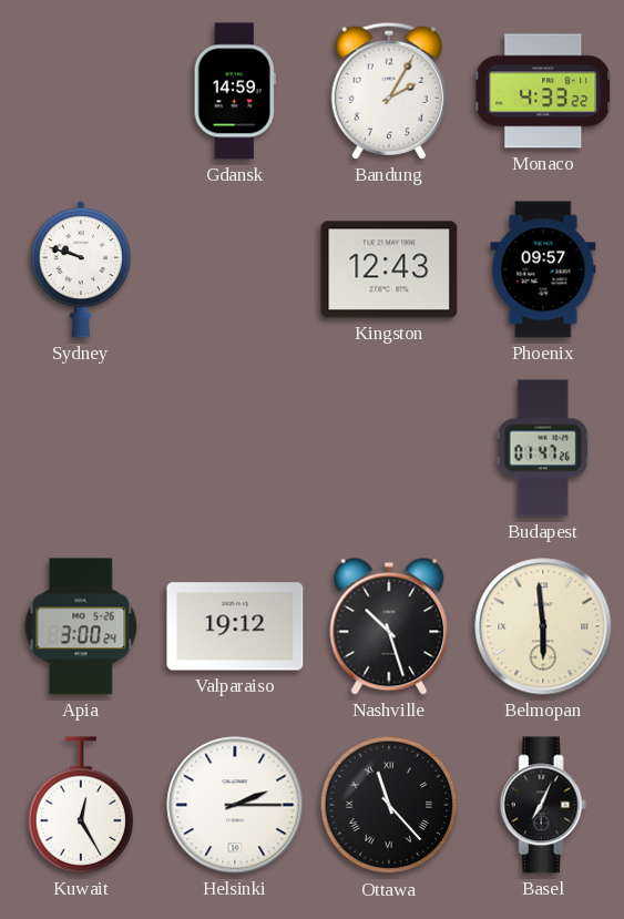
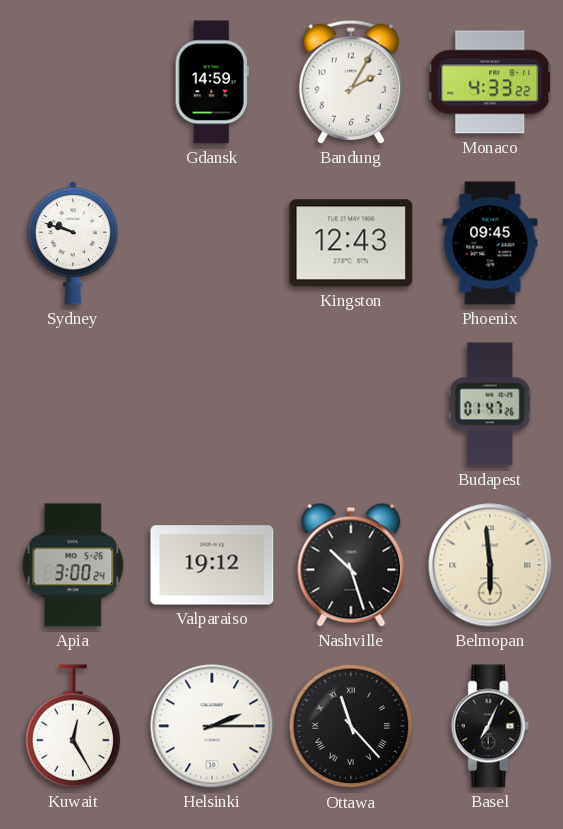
Phoenix: 09:57 -> 09:45 (490, 243)
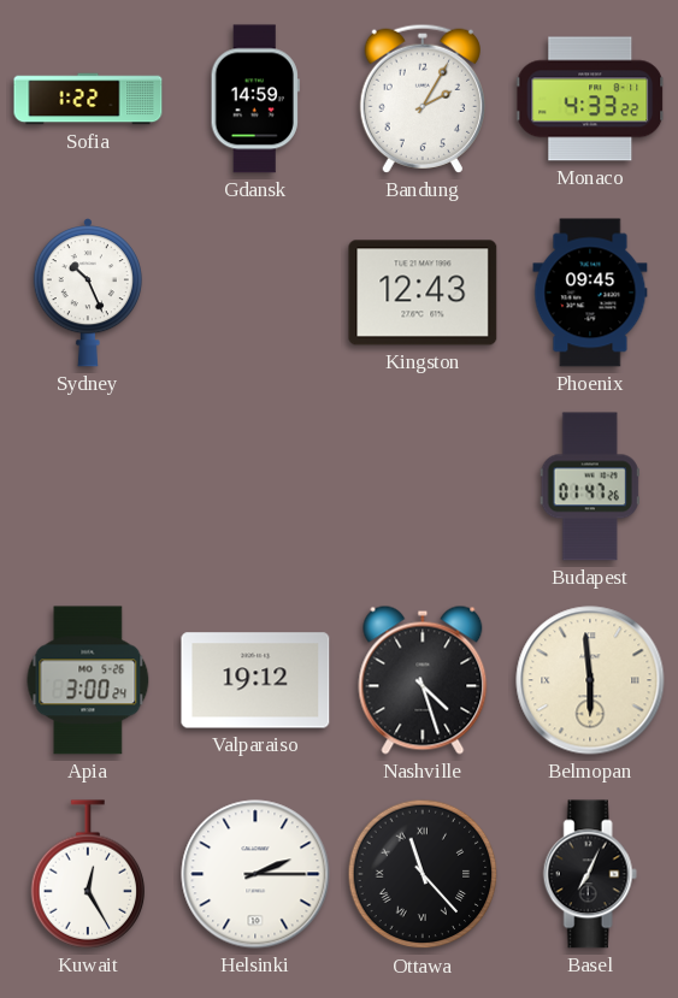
Sofia: none -> 1:22 (88, 99)
Sydney: 9:48 -> 10:26 (88, 293)
Nashville: 10:27 -> 4:27 (423, 680)
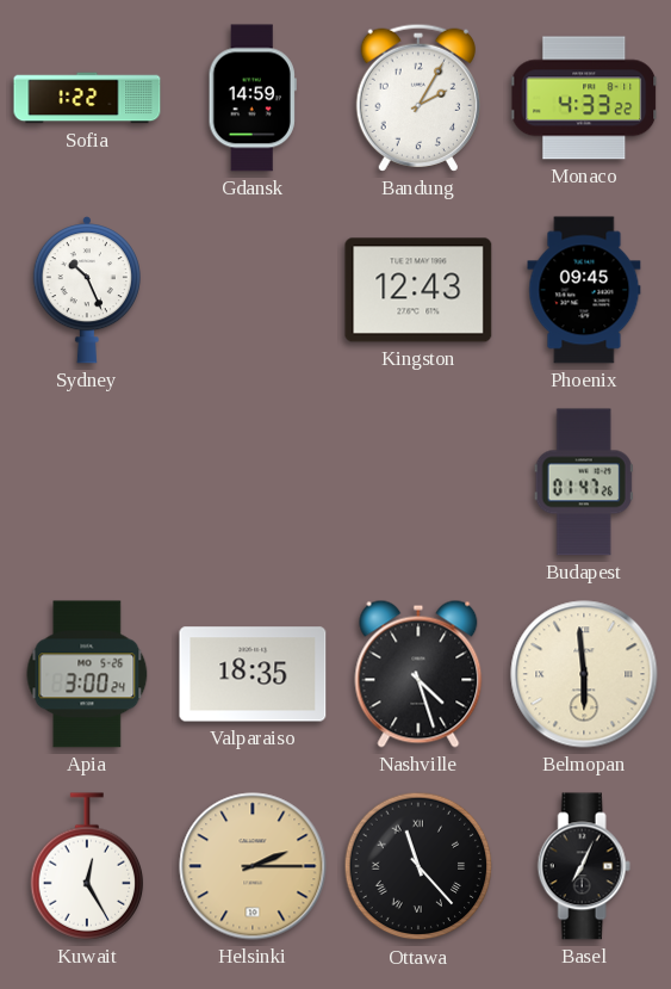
Valparaiso: 19:12 -> 18:35 (253, 674)
Helsinki dial: white -> champagne (253, 866)
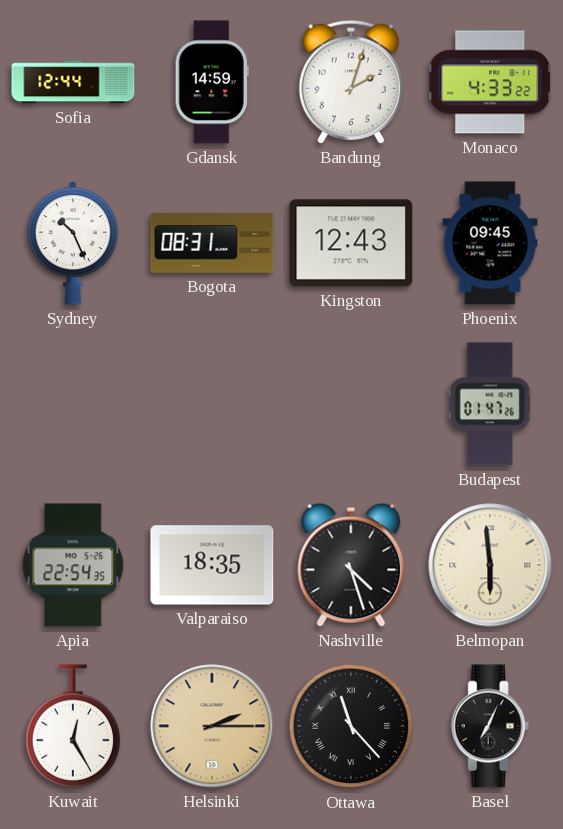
Sofia: 1:22 -> 12:44 (73, 82)
Bandung: 2:05 -> 2:03 (350, 82)
Bogota: none -> 08:31 (212, 243)
Apia: 3:00 -> 22:54 (73, 565)
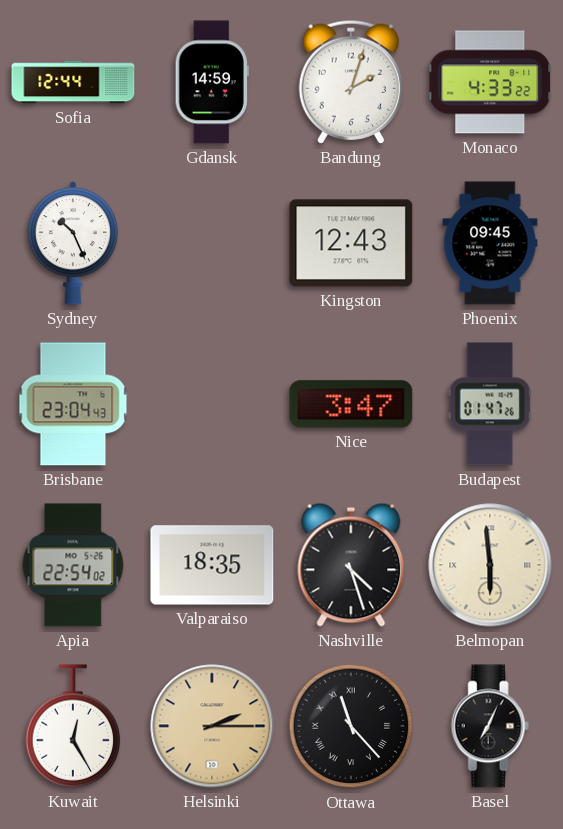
Bogota: 08:31 -> none (212, 243)
Brisbane: none -> 23:04 (73, 404)
Nice: none -> 3:47 (351, 404)
Apia: 22:54:35 -> 22:54:02 (73, 565)
